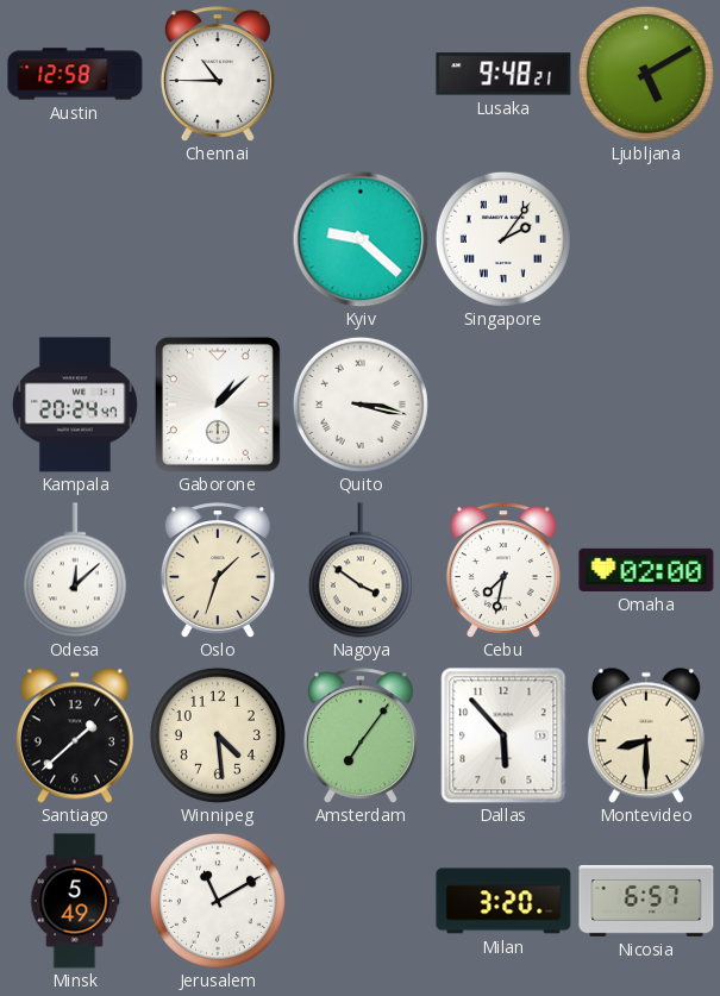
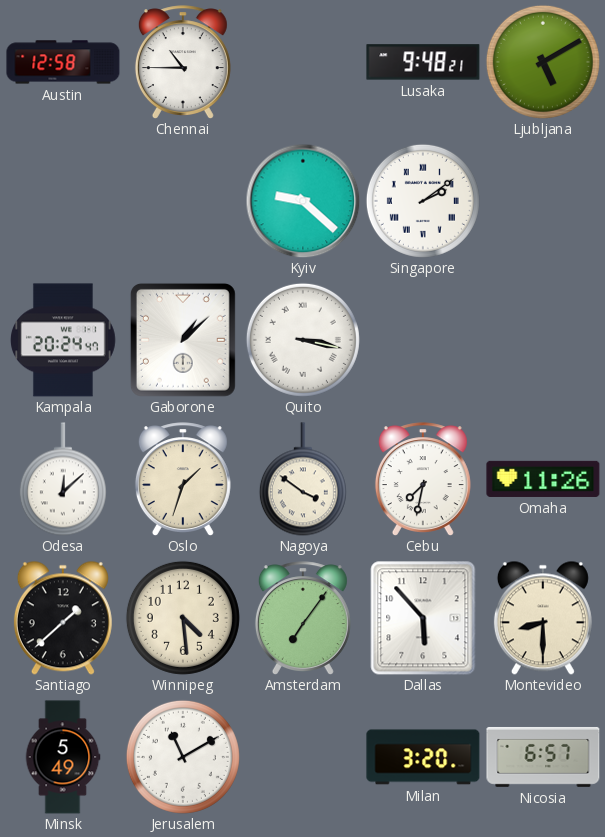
Singapore: 2:06 -> 2:09 (423, 201)
Omaha: 02:00 -> 11:26 (543, 479)
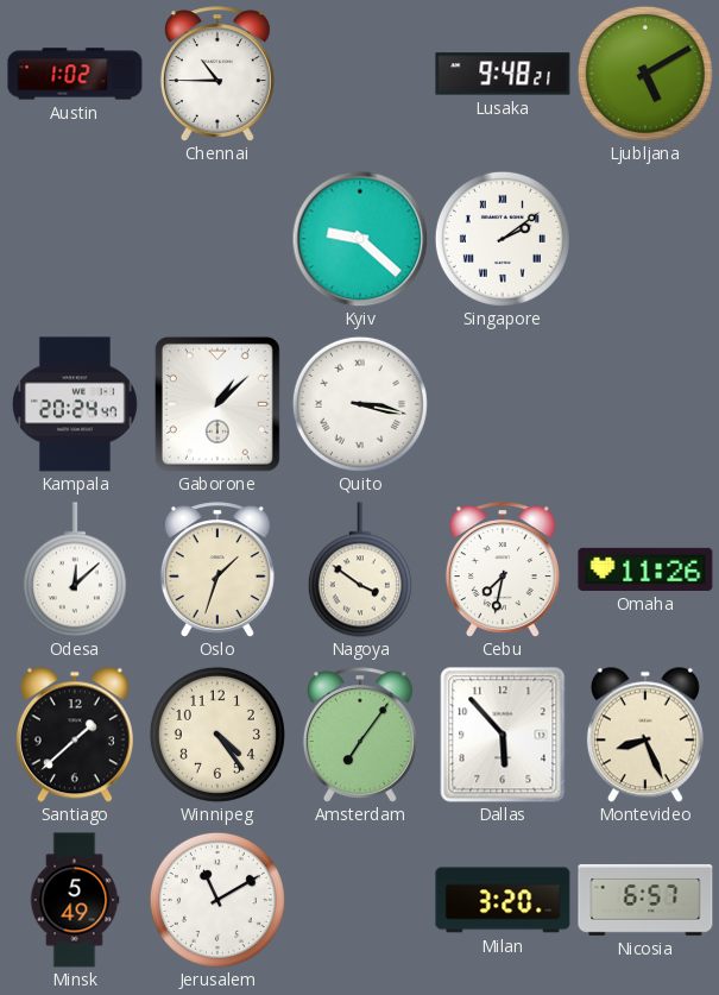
Austin: 12:58 -> 1:02 (75, 74)
Winnipeg: 4:29 -> 4:24 (217, 735)
Montevideo: 8:30 -> 8:26 (645, 735)
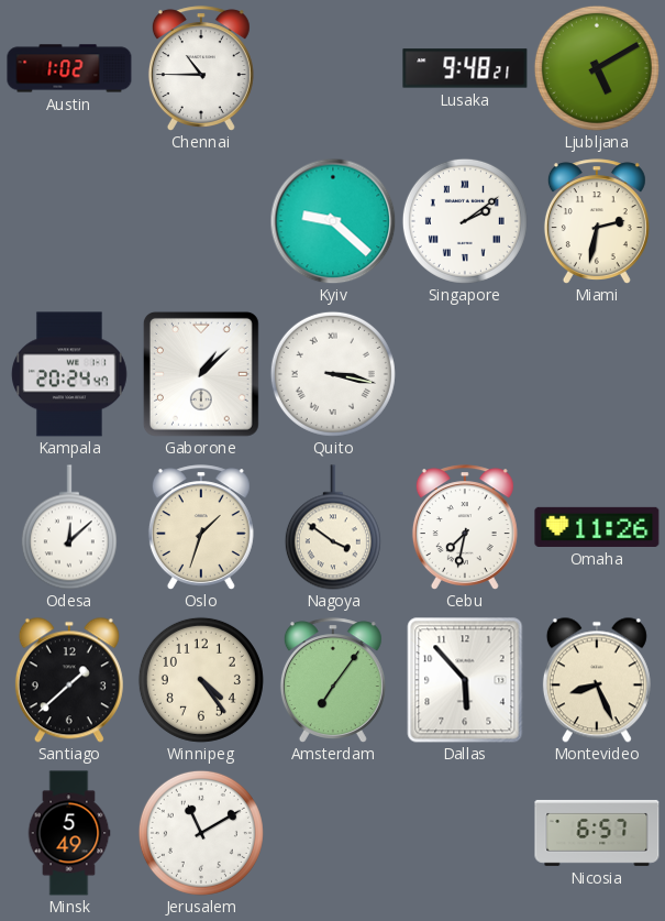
Miami: none -> 2:32 (597, 221)
Milan: 3:20 -> none (503, 900)
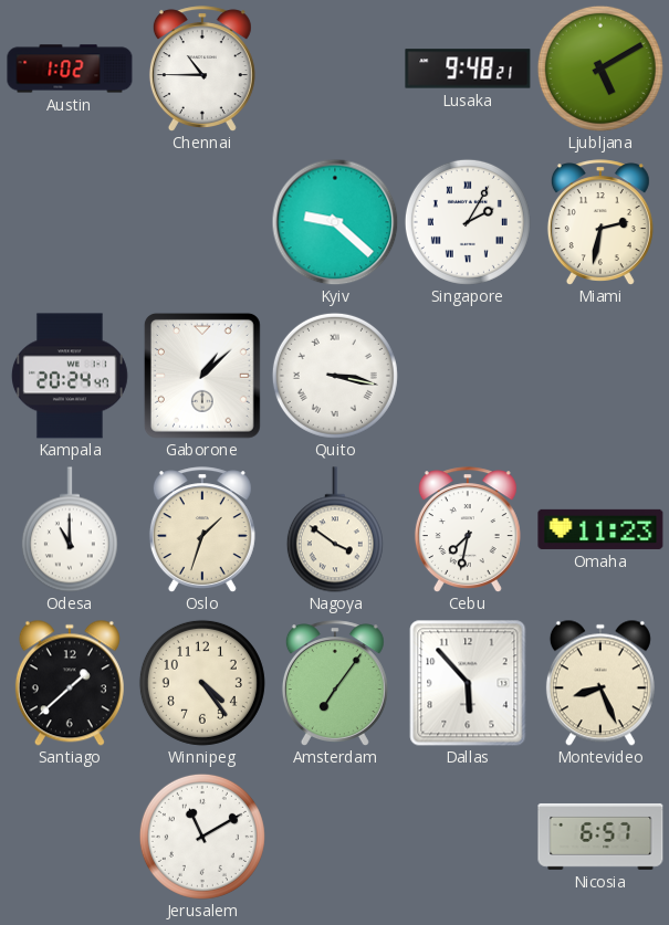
Singapore: 2:09 -> 2:05 (468, 222)
Odesa: 12:08 -> 11:00 (70, 529)
Omaha: 11:26 -> 11:23 (600, 529)
Minsk: 5:49 -> none (69, 833)
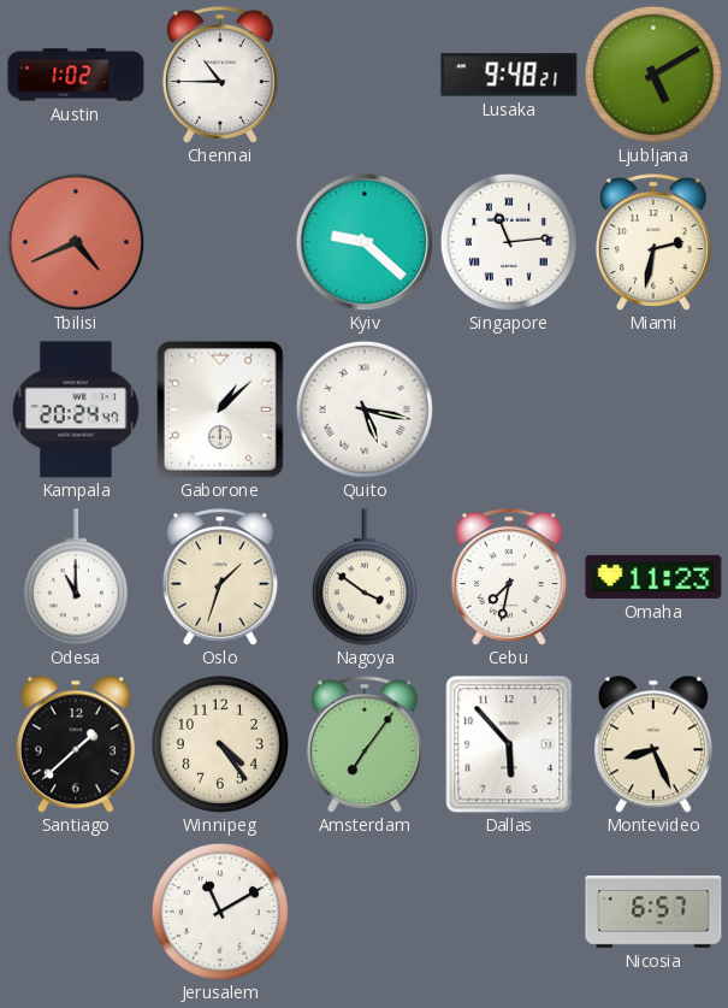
Tbilisi: none -> 4:41 (76, 242)
Singapore: 2:05 -> 11:14 (509, 242)
Quito: 3:17 -> 5:17 (365, 409)
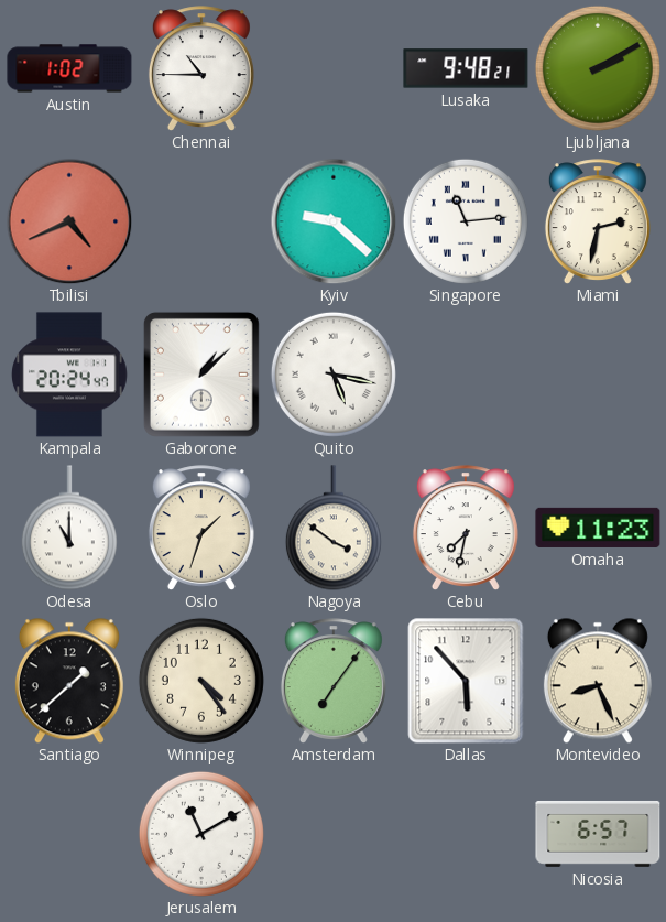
Ljubljana: 5:10 -> 2:10 (598, 68)
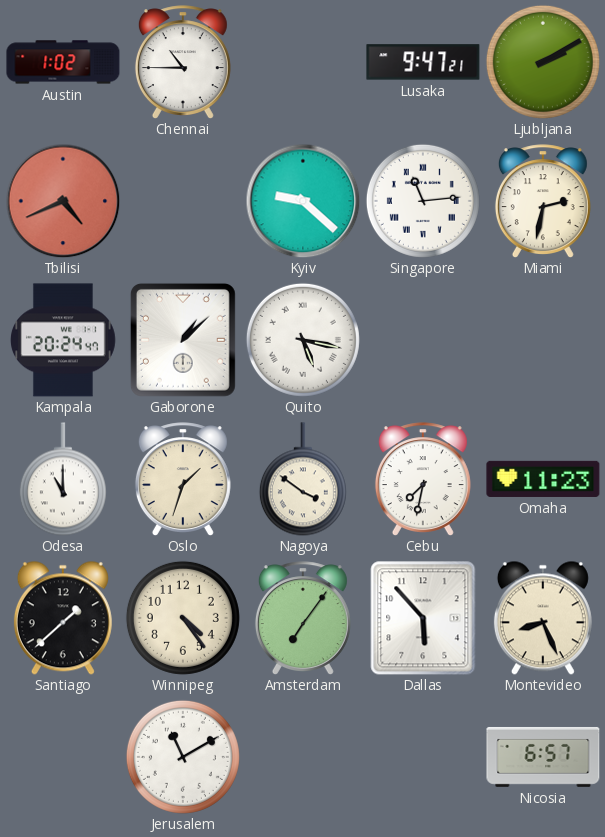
Lusaka: 9:48 -> 9:47 (423, 62)
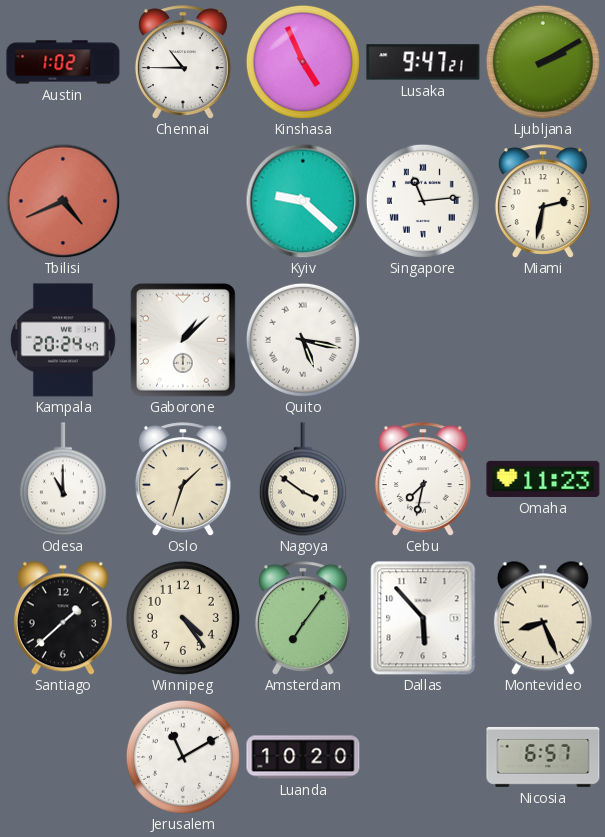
Kinshasa: none -> 4:56 (303, 62)
Luanda: none -> 10:20 (303, 757)
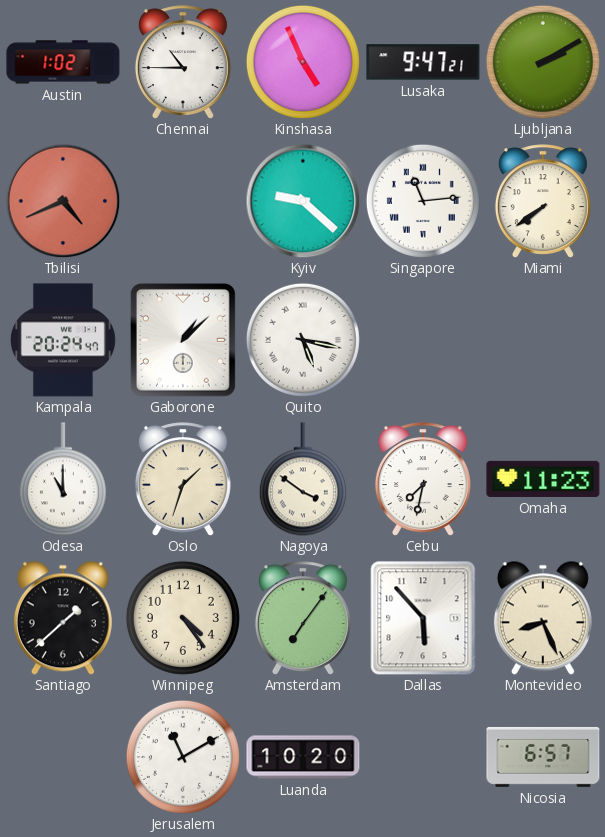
Miami: 2:32 -> 7:39 (543, 201)
